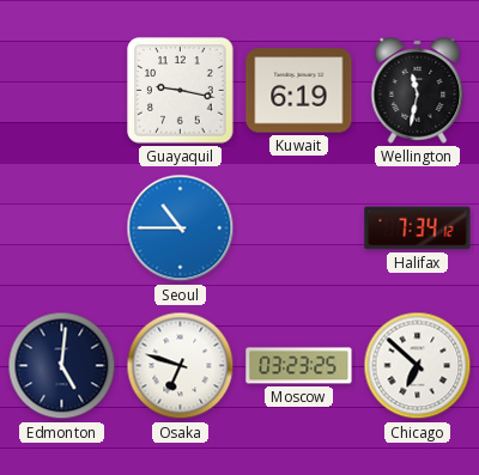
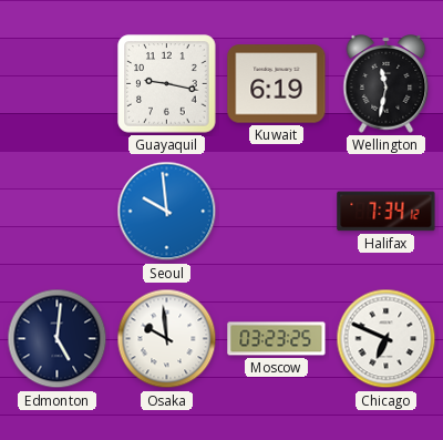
Seoul: 10:45 -> 9:59 (167, 212)
Osaka: 6:48 -> 9:59 (167, 339)
Chicago: 6:52 -> 6:49 (387, 339)
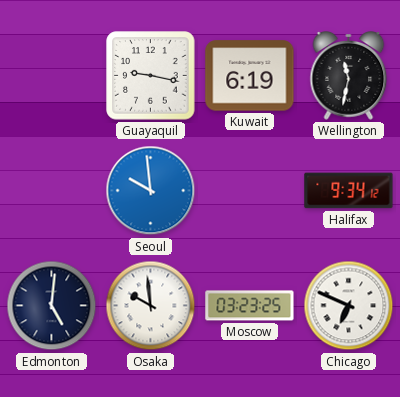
Halifax: 7:34 -> 9:34 (349, 191)
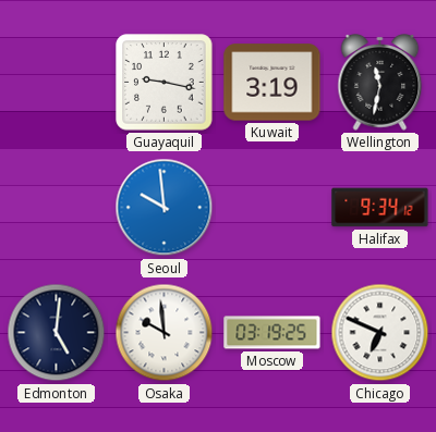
Kuwait: 6:19 -> 3:19 (272, 83)
Moscow: 03:23 -> 03:19 (272, 333)
